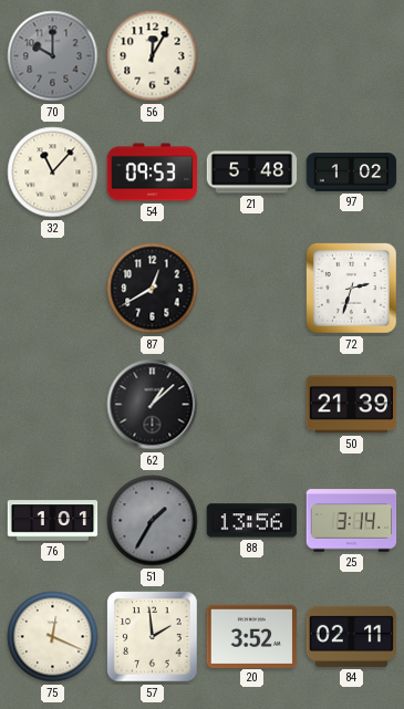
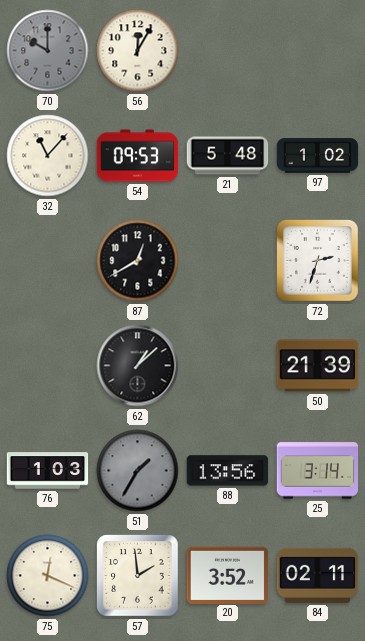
76: 1:01 -> 1:03 (48, 471)
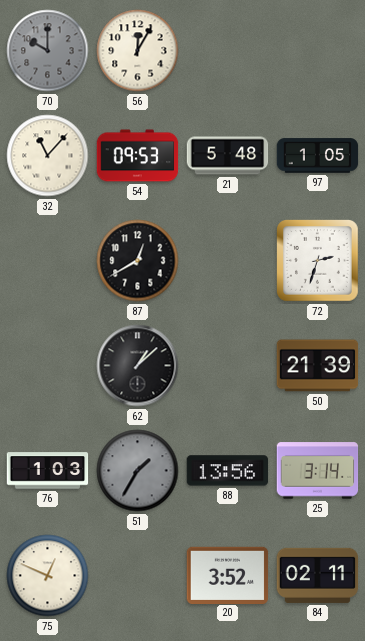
97: 1:02 -> 1:05 (318, 156)
75: 12:19 -> 12:49 (48, 576)
57: 1:59 -> none (138, 576)
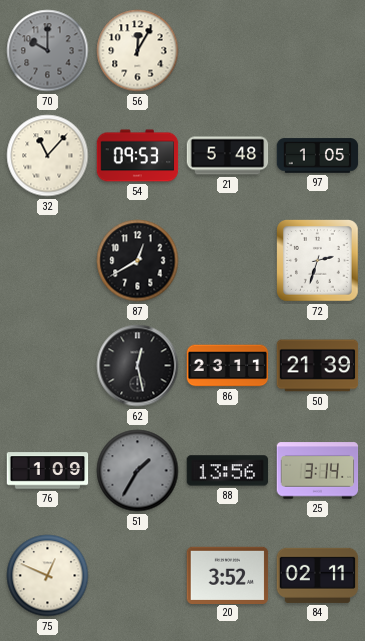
62: 1:08 -> 12:28 (138, 366)
86: none -> 23:11 (228, 366)
76: 1:03 -> 1:09 (48, 471)
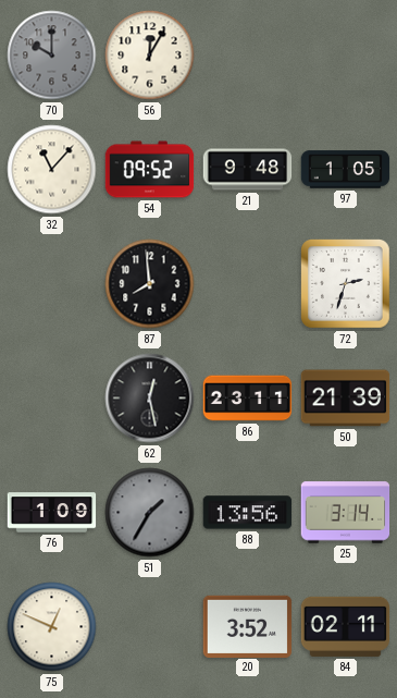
54: 09:53 -> 09:52 (150, 170)
21: 5:48 -> 9:48 (248, 170)
87: 12:40 -> 7:59 (150, 284)
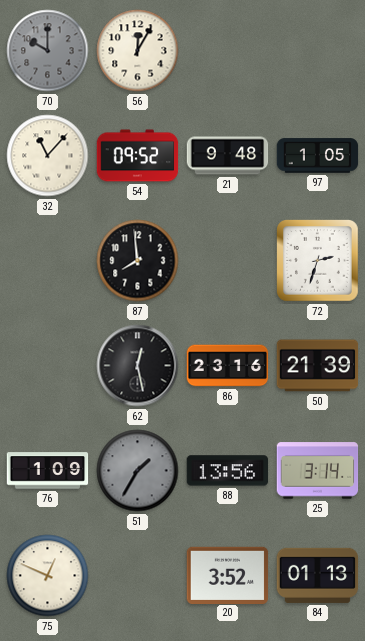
86: 23:11 -> 23:16 (228, 366)
84: 02:11 -> 01:13 (318, 575)
